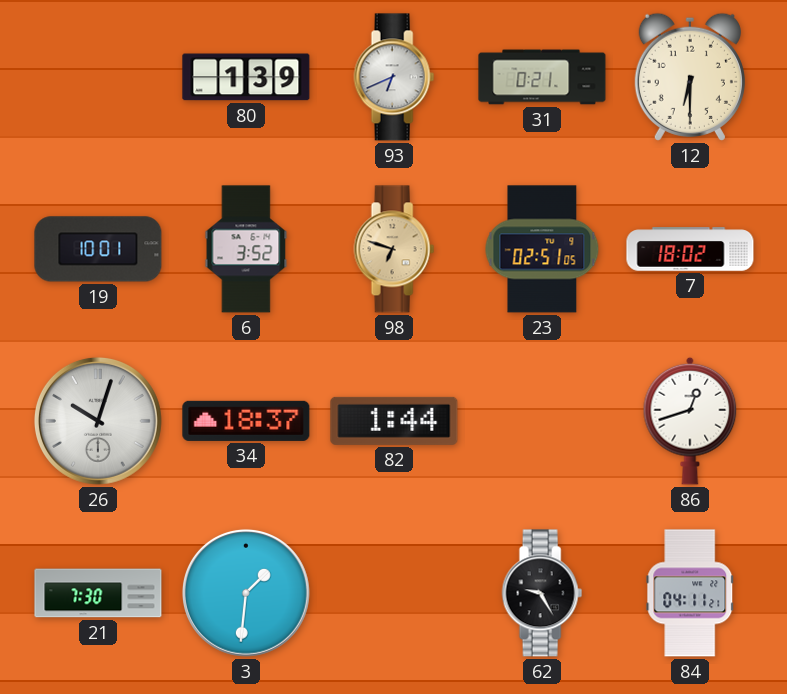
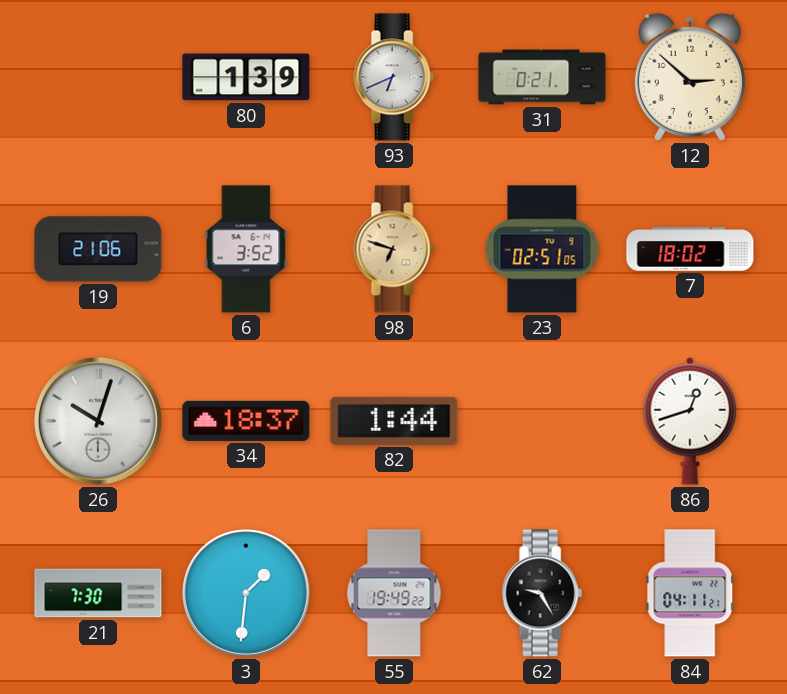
12: 6:30 -> 2:52 (690, 77)
19: 10:01 -> 21:06 (98, 249)
55: none -> 19:49 (394, 593)
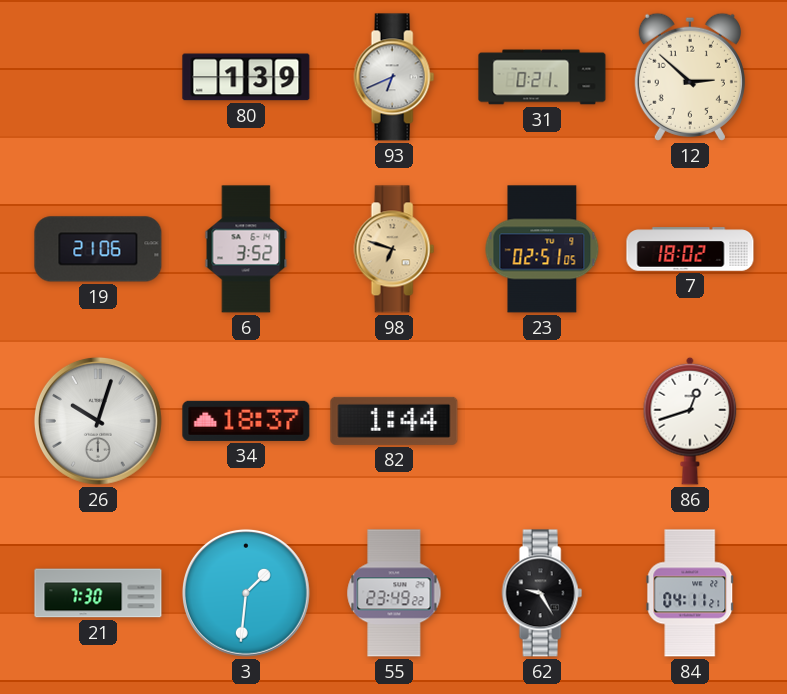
55: 19:49 -> 23:49 (394, 593)
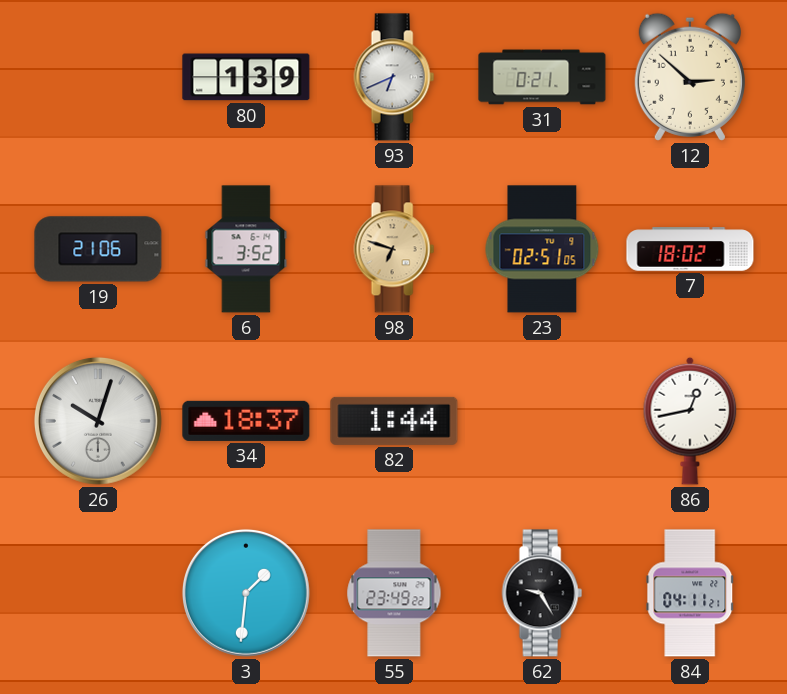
86: 12:42 -> 12:43 (690, 421)
21: 7:30 -> none (98, 593)
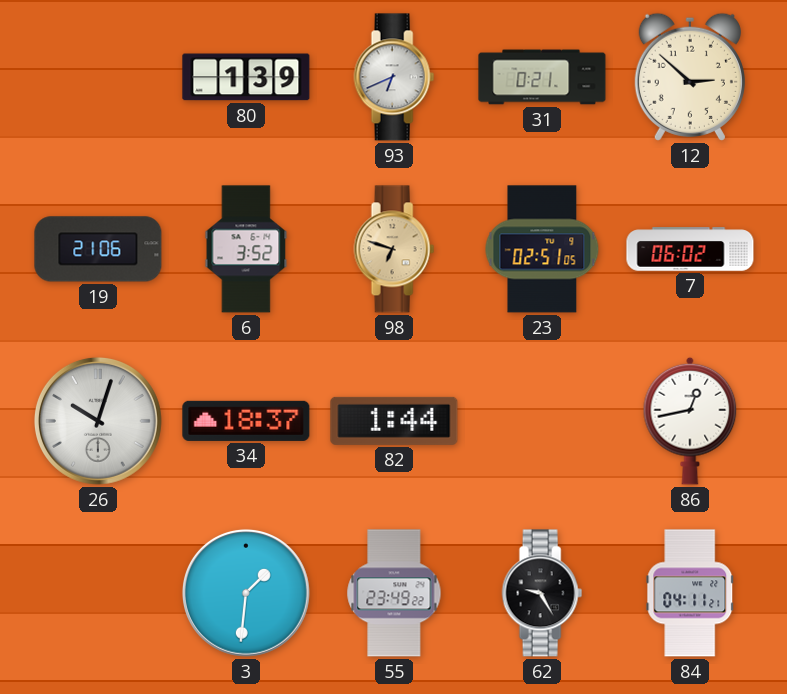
7: 18:02 -> 06:02 (690, 249)
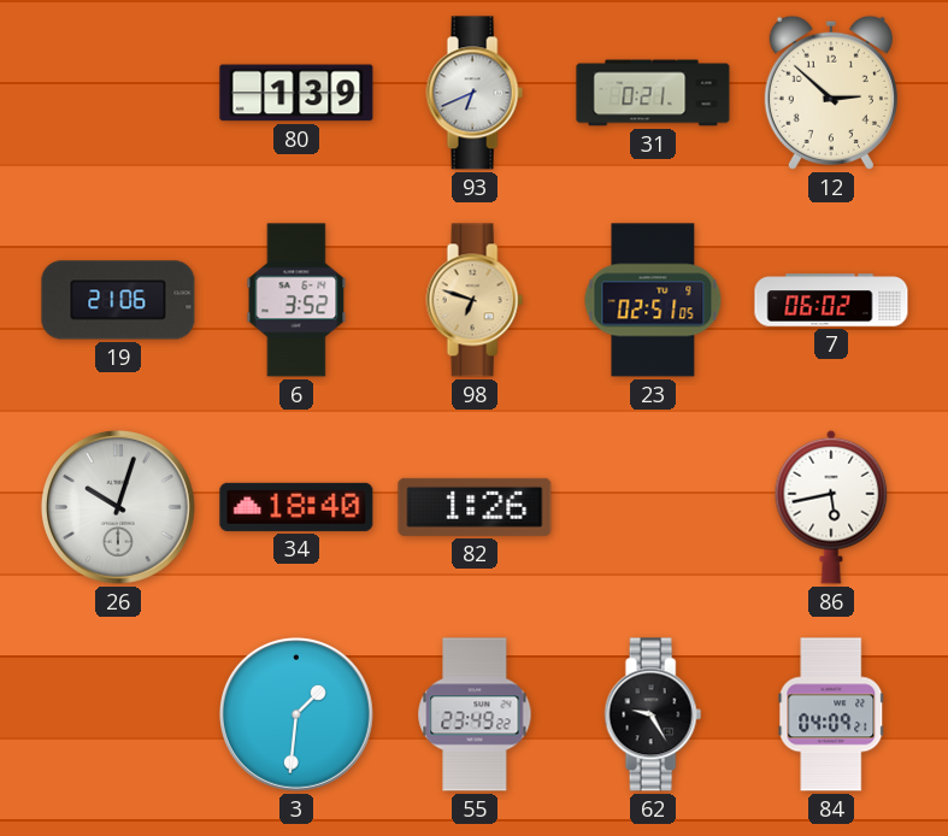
34: 18:37 -> 18:40 (296, 507)
82: 1:44 -> 1:26 (475, 507)
86: 12:43 -> 5:43 (831, 507)
84: 04:11 -> 04:09 (831, 714)
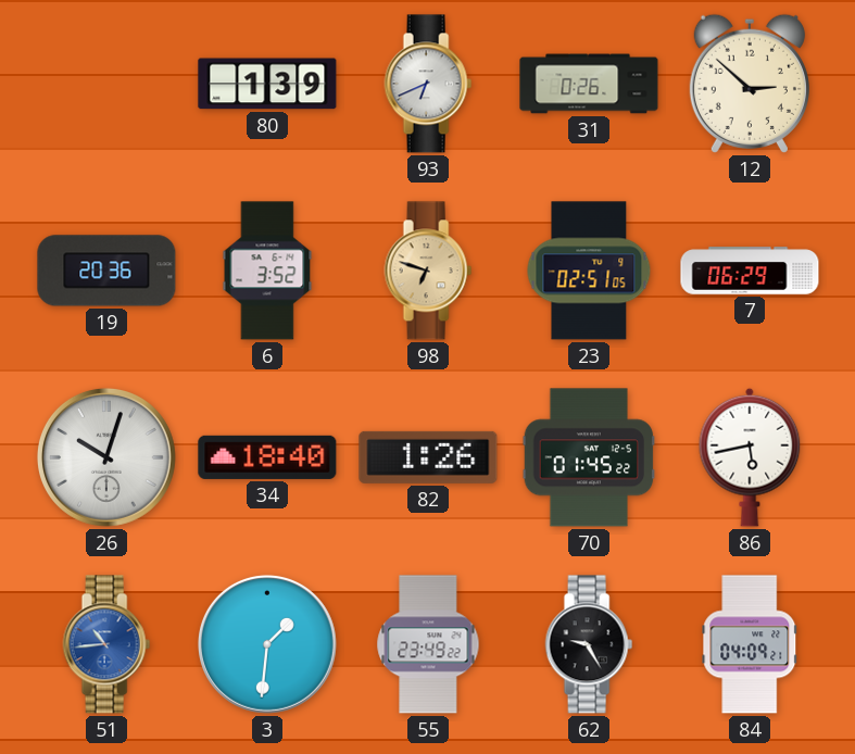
31: 0:21 -> 0:26 (589, 84)
19: 21:06 -> 20:36 (106, 271)
7: 06:02 -> 06:29 (750, 271)
70: none -> 01:45 (589, 457)
51: none -> 10:44 (106, 644)
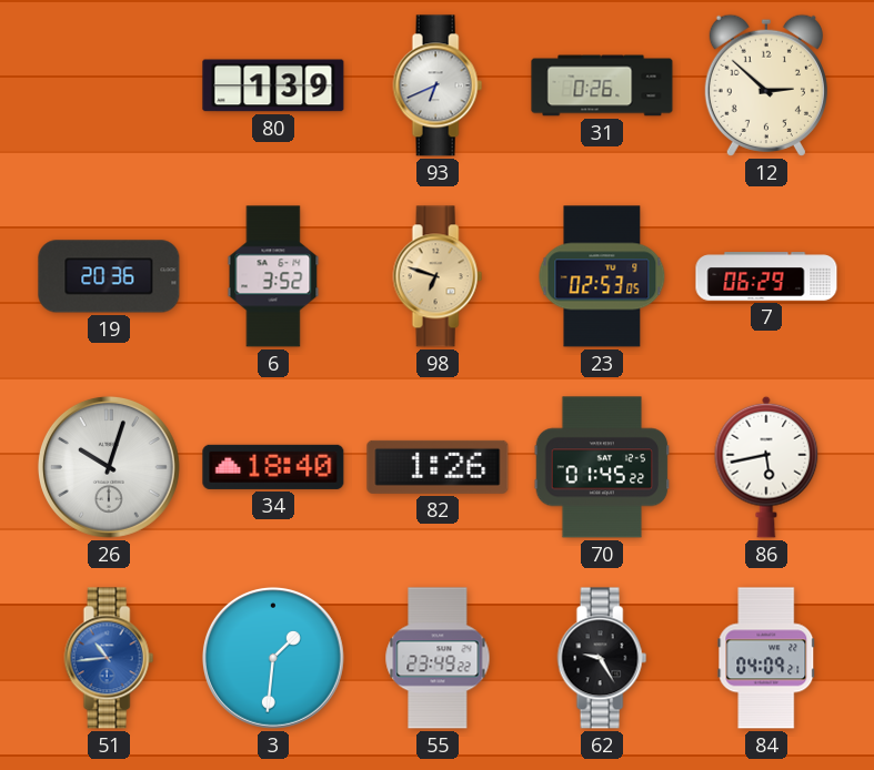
23: 02:51 -> 02:53 (602, 276)
